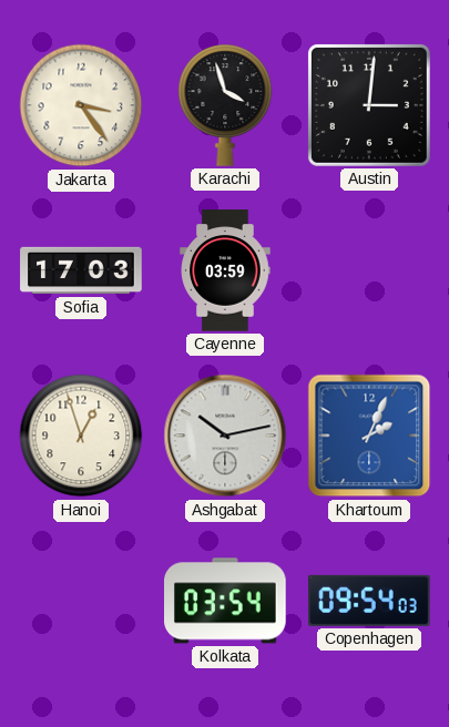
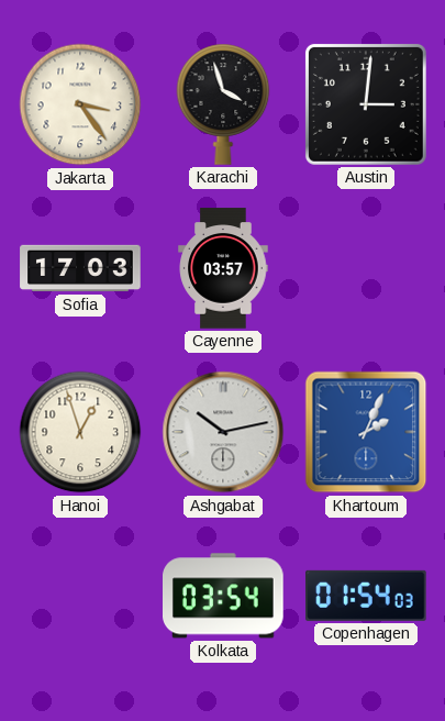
Cayenne: 03:59 -> 03:57 (223, 268)
Copenhagen: 09:54 -> 01:54 (366, 596)
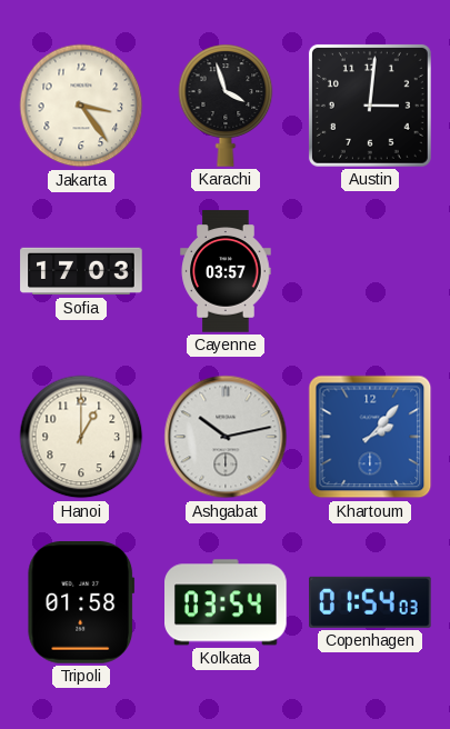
Hanoi: 12:57 -> 1:00 (81, 437)
Khartoum: 2:04 -> 2:07 (370, 437)
Tripoli: none -> 01:58 (81, 602)
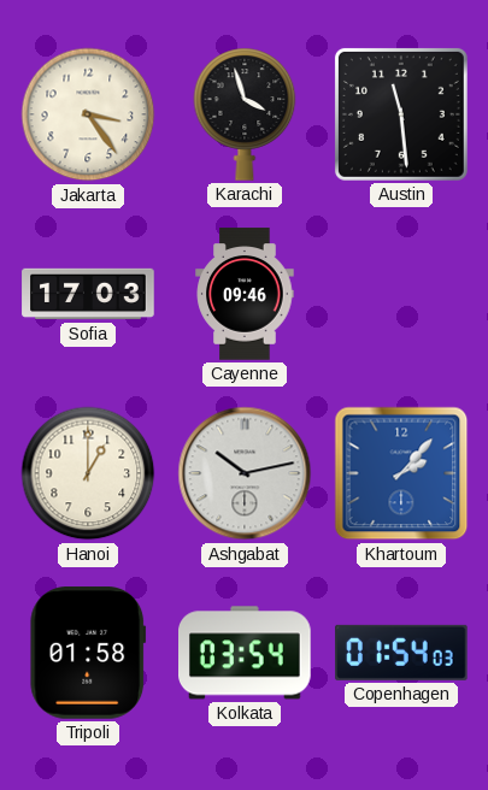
Austin: 3:01 -> 11:29 (401, 114)
Cayenne: 03:57 -> 09:46 (245, 294)
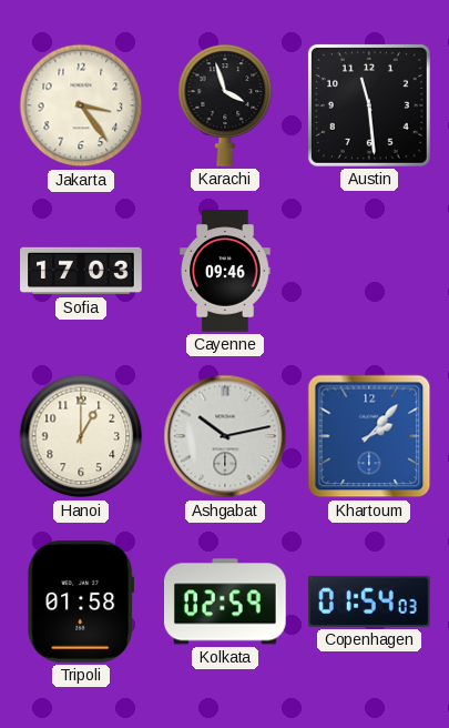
Kolkata: 03:54 -> 02:59 (226, 601)
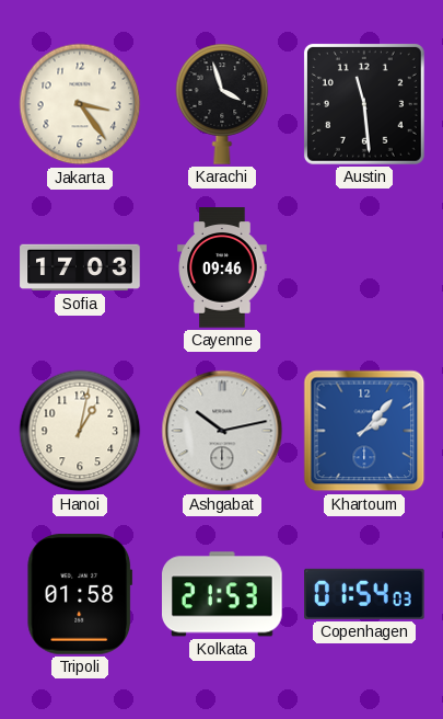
Hanoi: 1:00 -> 1:02 (80, 431)
Kolkata: 02:59 -> 21:53 (223, 594)
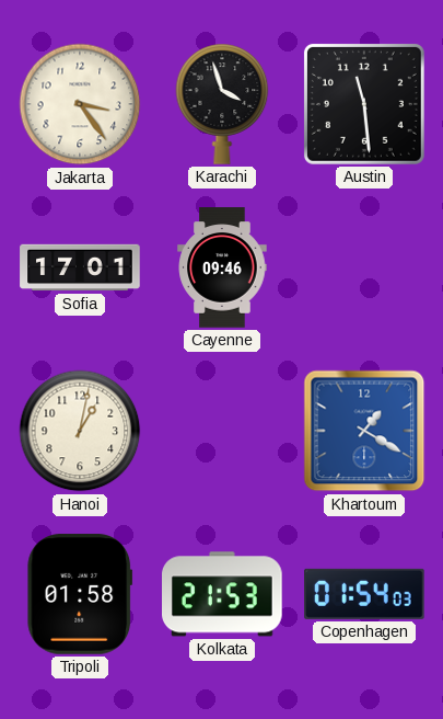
Sofia: 17:03 -> 17:01 (80, 267)
Ashgabat: 10:13 -> none (222, 431)
Khartoum: 2:07 -> 1:20 (364, 431)
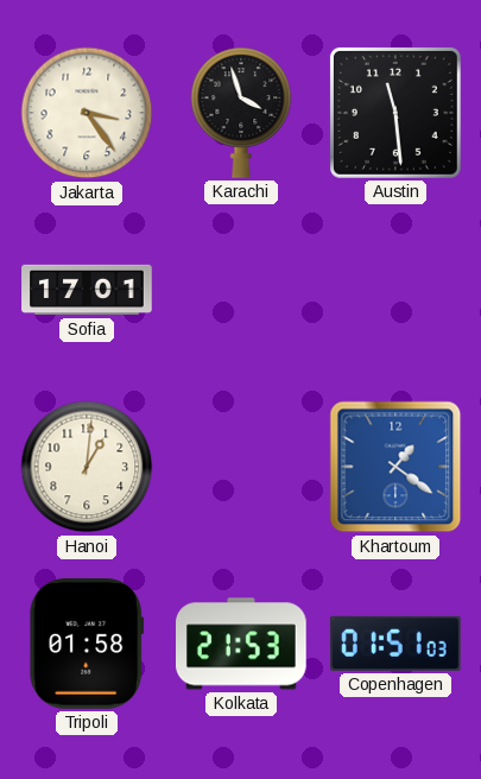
Cayenne: 09:46 -> none (222, 267)
Hanoi: 1:02 -> 1:01 (87, 467)
Khartoum: 1:20 -> 1:21 (395, 467)
Copenhagen: 01:54 -> 01:51 (395, 644)
